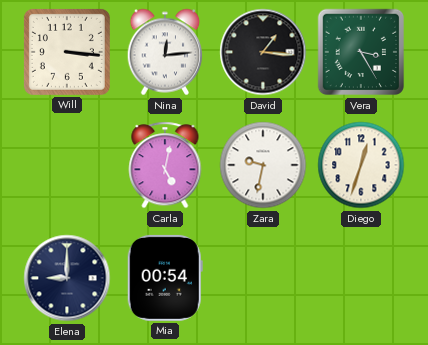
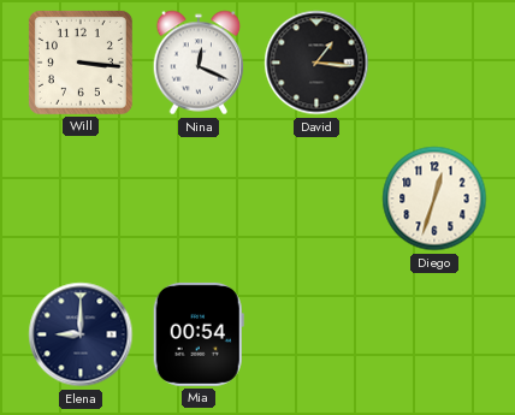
Nina: 12:14 -> 12:19 (199, 63)
Vera: 3:25 -> none (361, 52)
Carla: 5:02 -> none (165, 165)
Zara: 9:32 -> none (263, 165)
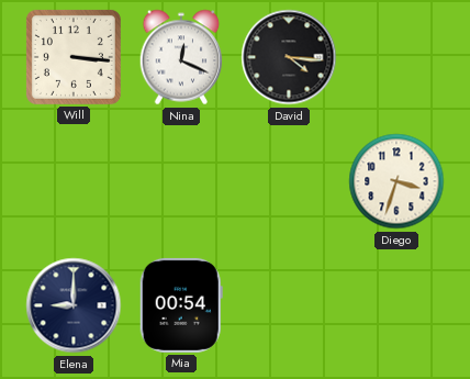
David: 1:16 -> 4:16 (289, 57)
Diego: 12:33 -> 3:33 (396, 181)
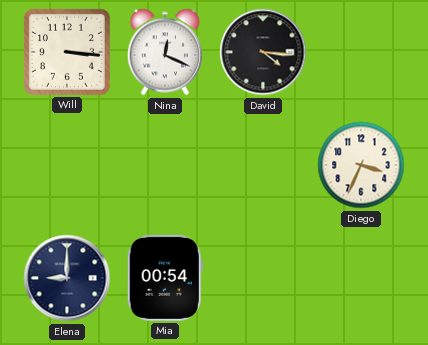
Diego: 3:33 -> 3:34 (361, 165)
